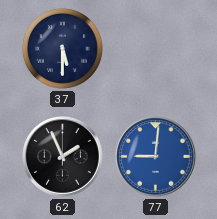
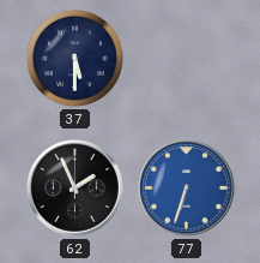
77: 9:01 -> 6:33 (187, 189)
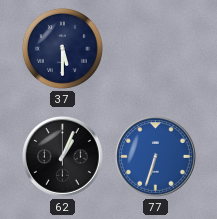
62: 1:56 -> 1:04 (63, 157)
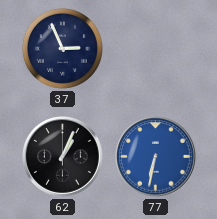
37: 5:30 -> 2:56 (62, 48)
77: 6:33 -> 6:32 (156, 157)
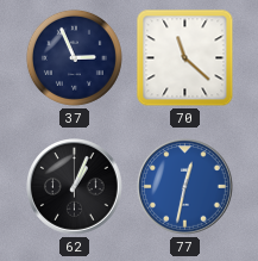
70: none -> 11:22 (185, 58)
77: 6:32 -> 12:32 (185, 187)
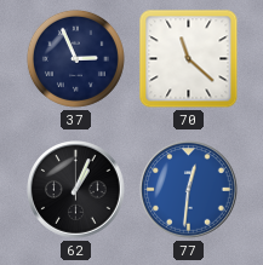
77: 12:32 -> 12:31 (189, 190)
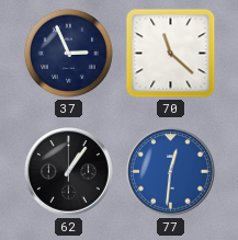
62: 1:04 -> 1:06 (69, 172)
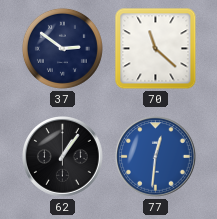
37: 2:56 -> 2:51 (62, 48)
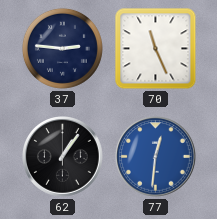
37: 2:51 -> 2:46 (62, 48)
70: 11:22 -> 11:26 (156, 49)
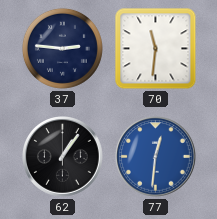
70: 11:26 -> 11:31 (156, 49)
